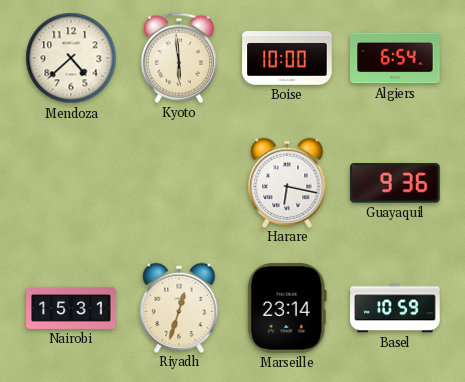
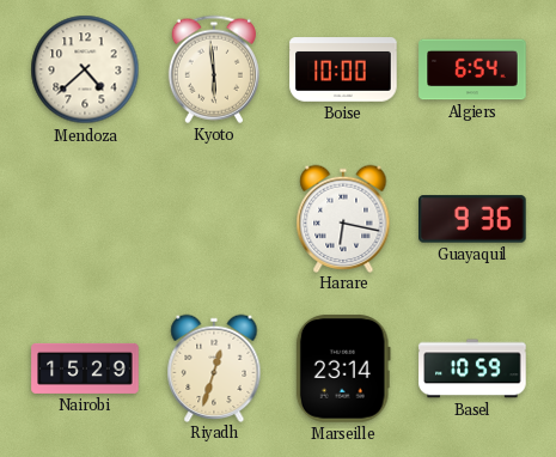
Nairobi: 15:31 -> 15:29 (85, 368)
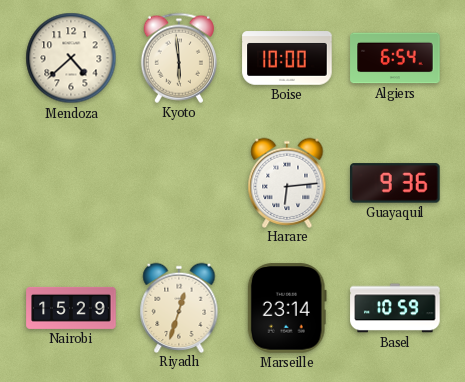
Harare: 6:17 -> 6:14 (287, 182)
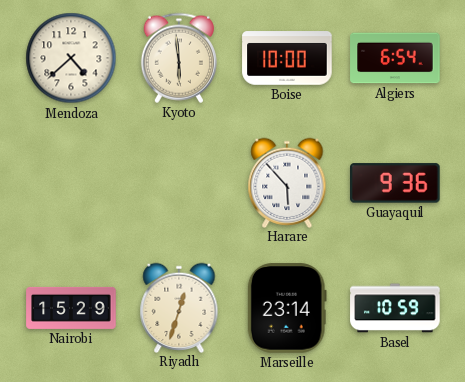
Harare: 6:14 -> 5:53 (287, 182)
